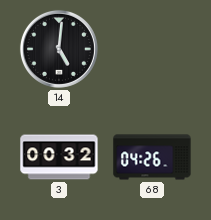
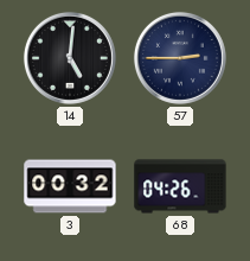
57: none -> 2:45 (180, 58)
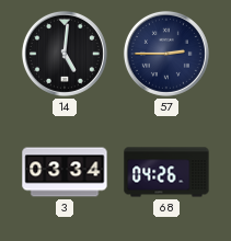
3: 00:32 -> 03:34 (65, 172)
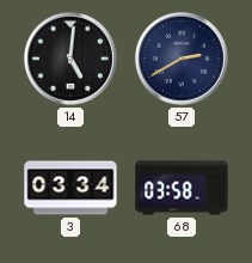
57: 2:45 -> 2:40 (182, 59)
68: 04:26 -> 03:58 (182, 188)
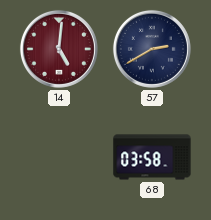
14 dial: black -> burgundy (59, 49)
3: 03:34 -> none (70, 188)
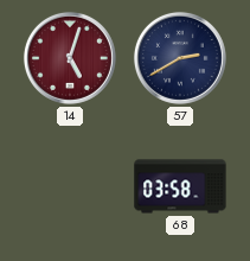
14: 5:01 -> 5:03 (70, 58)
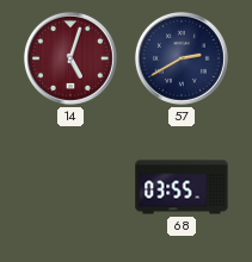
68: 03:58 -> 03:55 (182, 187)
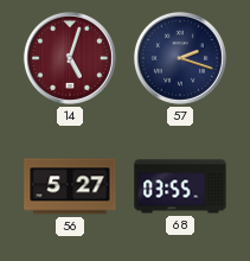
57: 2:40 -> 2:18 (180, 58)
56: none -> 5:27 (70, 186)
